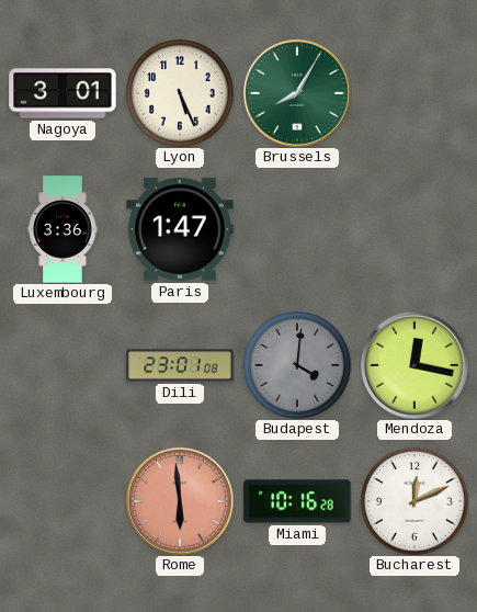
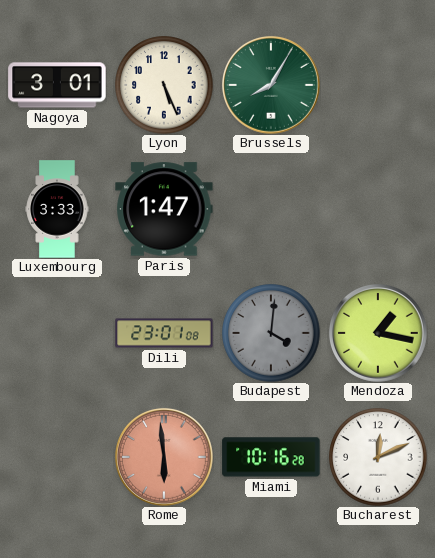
Luxembourg: 3:36 -> 3:33 (57, 209)
Mendoza: 12:17 -> 1:17 (378, 333)
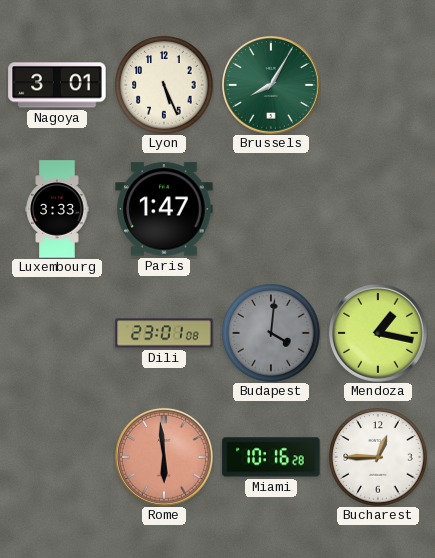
Bucharest: 12:11 -> 12:45 (378, 457)
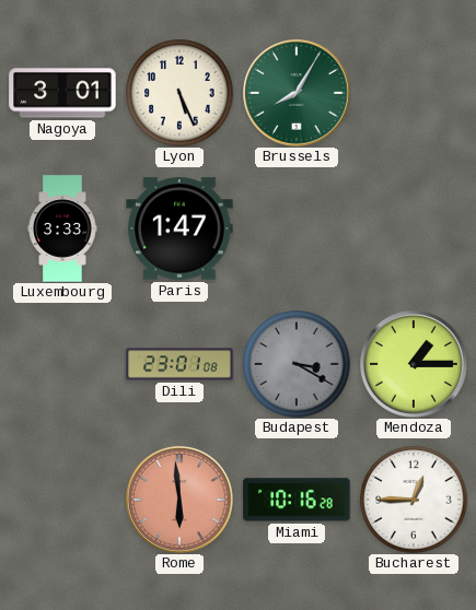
Budapest: 4:01 -> 3:20 (297, 364)
Mendoza: 1:17 -> 1:15 (414, 364)
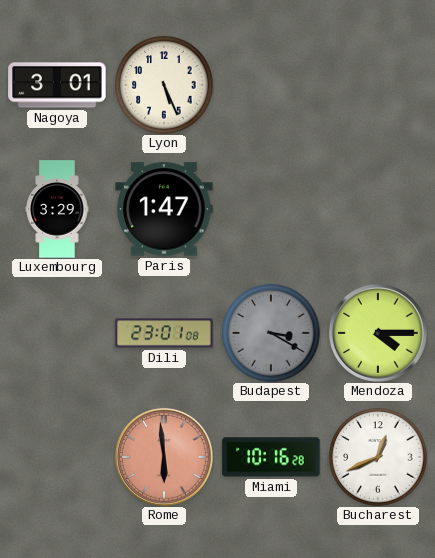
Brussels: 8:05 -> none (297, 93)
Luxembourg: 3:33 -> 3:29 (57, 209)
Mendoza: 1:15 -> 4:15 (378, 333)
Bucharest: 12:45 -> 12:41 (378, 457)
